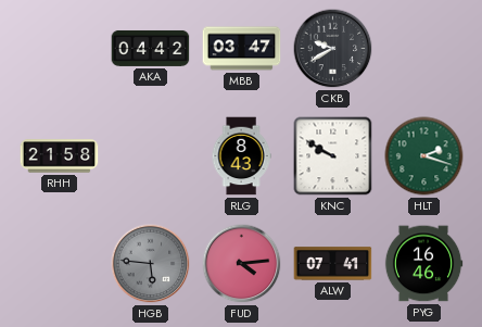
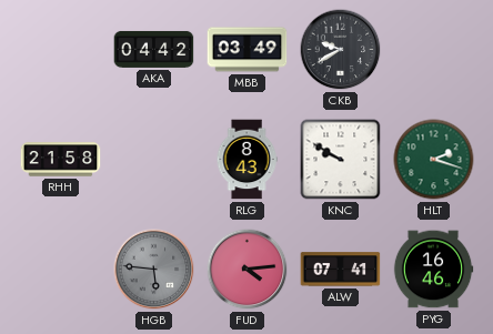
MBB: 03:47 -> 03:49 (248, 50)
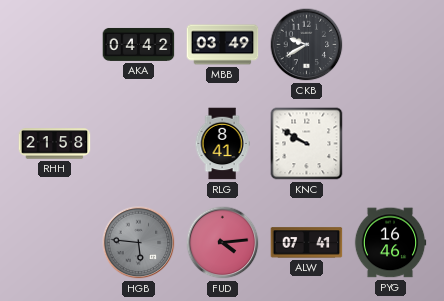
RLG: 8:43 -> 8:41 (222, 144)
HLT: 2:18 -> none (434, 160)
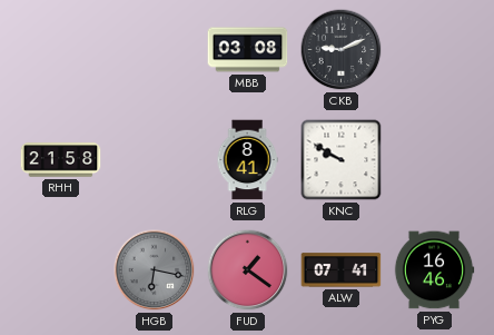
AKA: 04:42 -> none (139, 44)
MBB: 03:49 -> 03:08 (248, 50)
CKB: 9:40 -> 9:11 (342, 50)
HGB: 5:46 -> 6:17 (155, 270)
FUD: 4:14 -> 1:21 (248, 270)
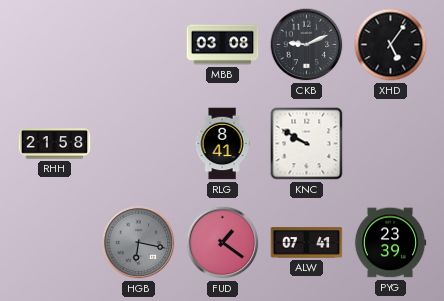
XHD: none -> 5:06 (391, 45)
PYG: 16:46 -> 23:39 (390, 243)
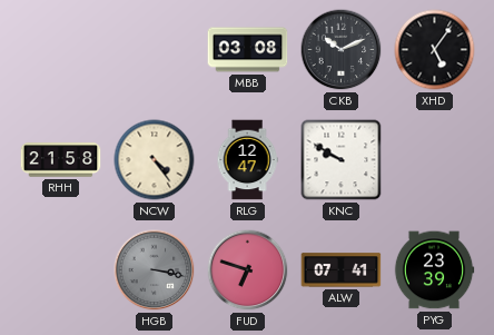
CKB: 9:11 -> 10:11 (342, 50)
NCW: none -> 4:24 (155, 160)
RLG: 8:41 -> 12:47 (247, 160)
HGB: 6:17 -> 3:17 (155, 270)
FUD: 1:21 -> 6:48 (248, 270)
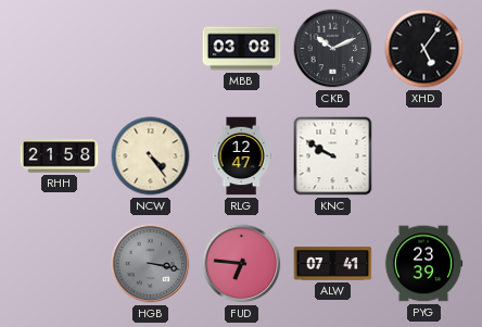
FUD: 6:48 -> 6:46 (242, 264)
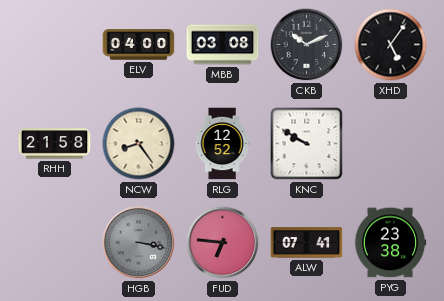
ELV: none -> 04:00 (139, 45)
NCW: 4:24 -> 8:24 (139, 144)
RLG: 12:47 -> 12:52 (222, 144)
PYG: 23:39 -> 23:38 (390, 243)
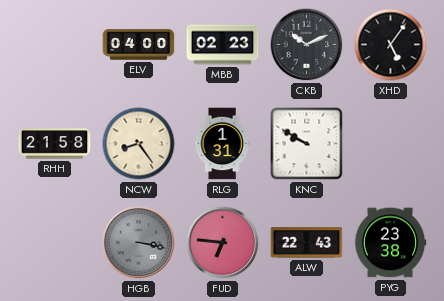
MBB: 03:08 -> 02:23 (223, 45)
RLG: 12:52 -> 1:31 (222, 144)
ALW: 07:41 -> 22:43 (307, 243)
